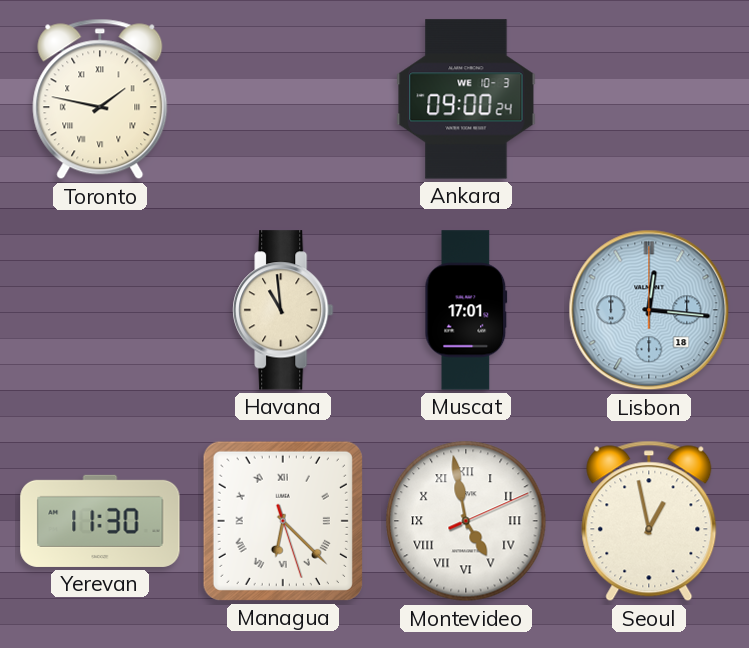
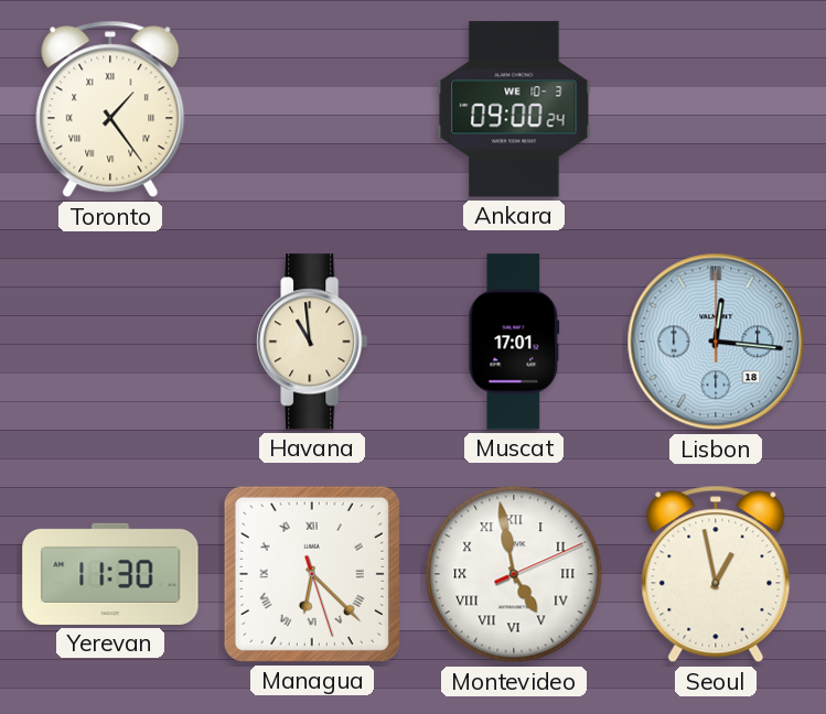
Toronto: 1:47 -> 1:24 (110, 109)
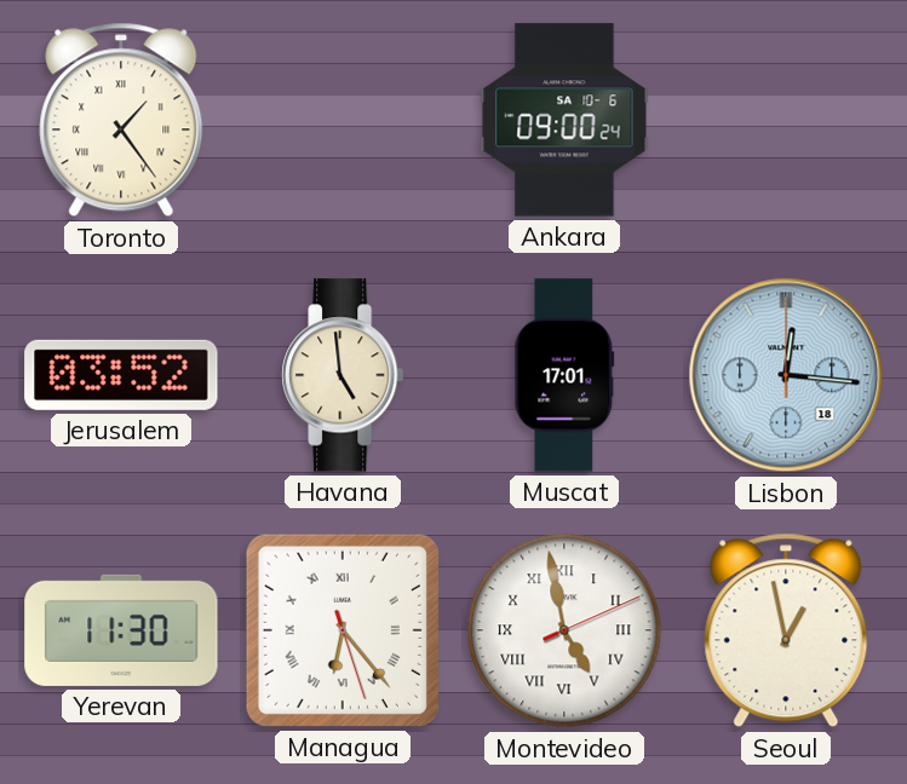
Ankara date: WE 10-3 -> SA 10-6 (564, 120)
Jerusalem: none -> 03:52 (121, 375)
Havana: 10:59 -> 4:59 (343, 375)
Managua: 6:22 -> 6:23 (343, 630)
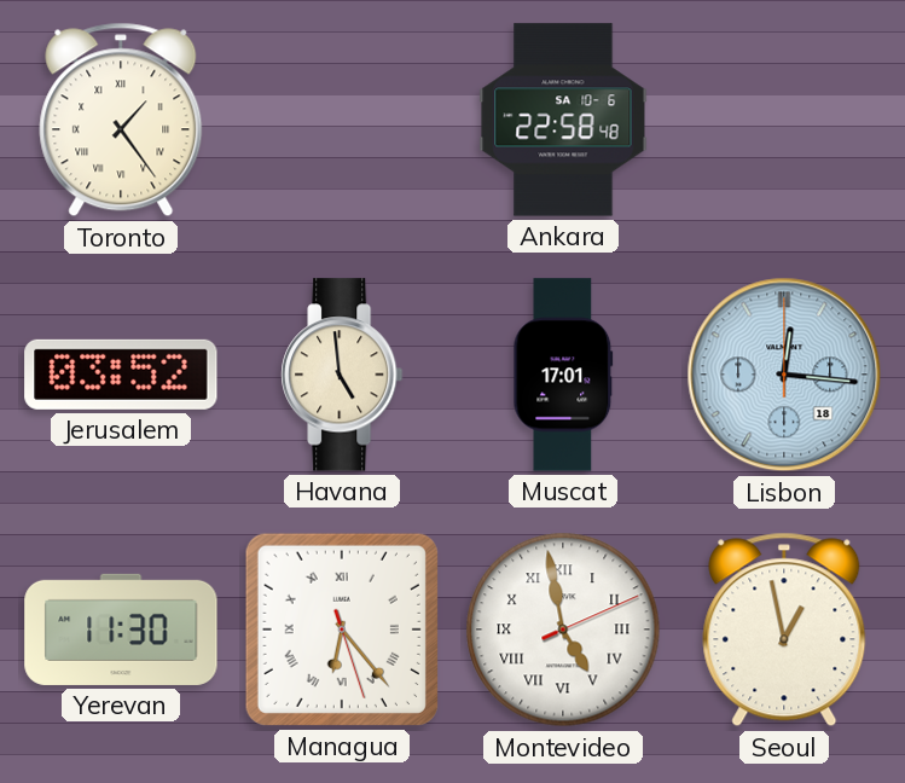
Ankara: 09:00 -> 22:58 (563, 120)
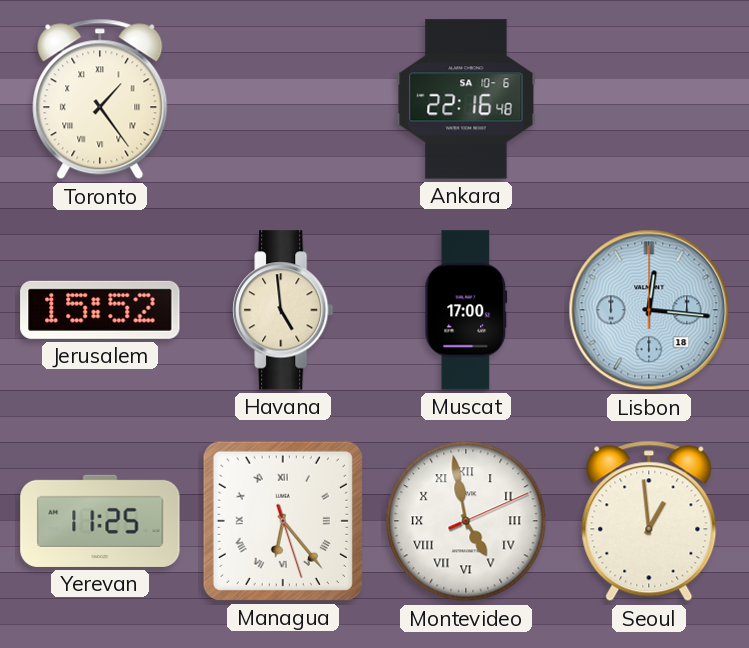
Ankara: 22:58 -> 22:16 (466, 99)
Jerusalem: 03:52 -> 15:52 (100, 310)
Muscat: 17:01 -> 17:00 (466, 310)
Yerevan: 11:30 -> 11:25 (100, 521)
Seoul: 12:58 -> 12:59 (649, 521)
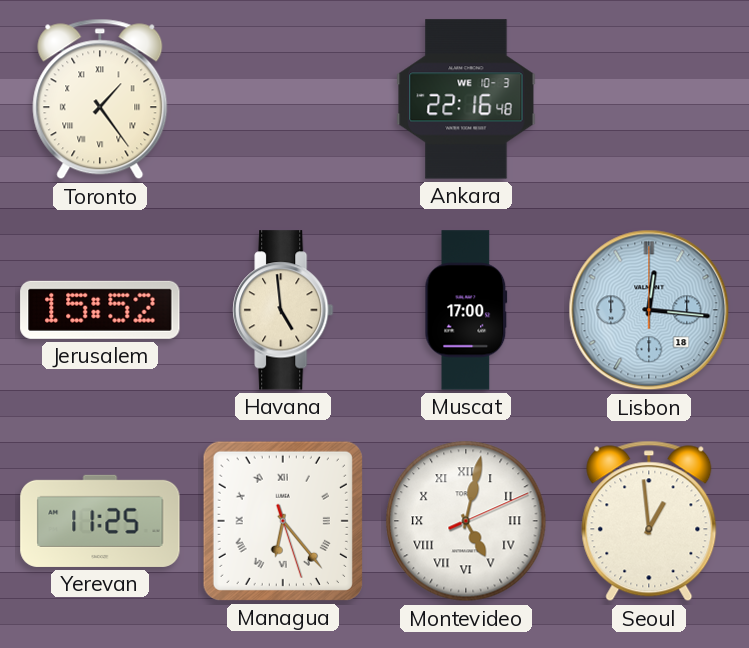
Ankara date: SA 10-6 -> WE 10-3 (466, 99)
Montevideo: 4:58 -> 5:02 (466, 521)
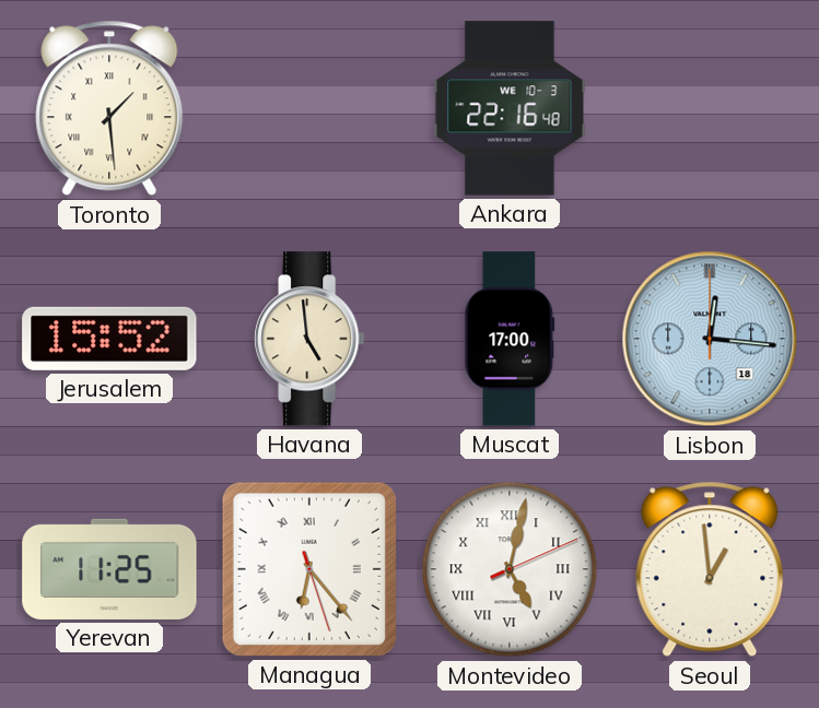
Toronto: 1:24 -> 1:29 (109, 108)
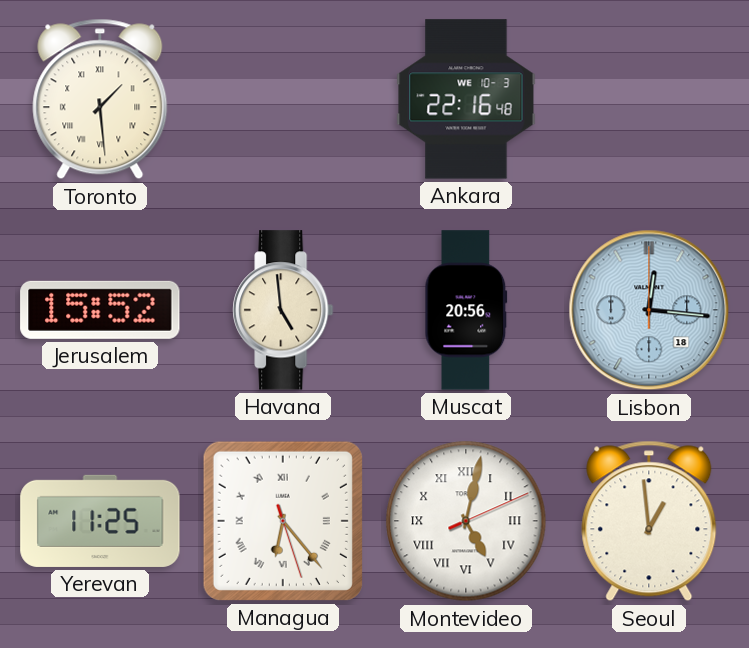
Muscat: 17:00 -> 20:56 (466, 310)
